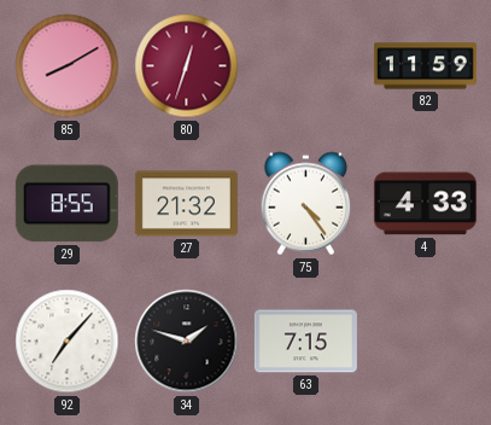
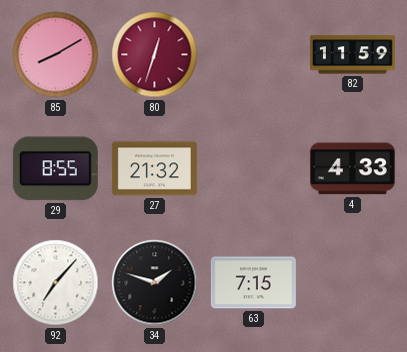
75: 4:24 -> none (305, 204)
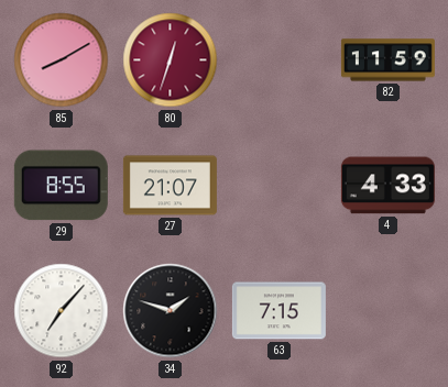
27: 21:32 -> 21:07 (170, 186)
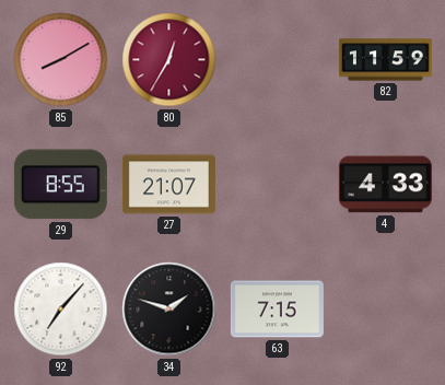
80: 12:33 -> 12:35 (169, 60)
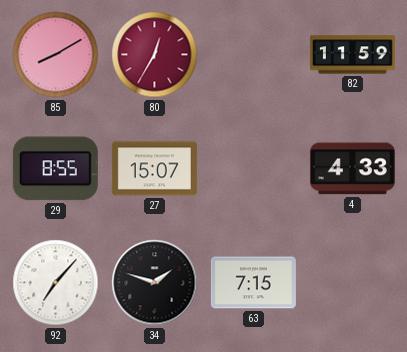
27: 21:07 -> 15:07 (154, 169)
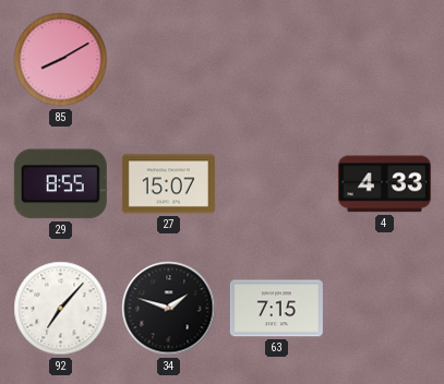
80: 12:35 -> none (155, 55)
82: 11:59 -> none (352, 55)
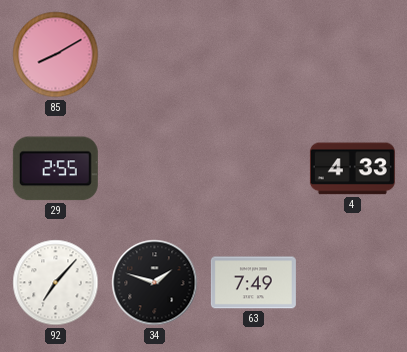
29: 8:55 -> 2:55 (55, 169)
27: 15:07 -> none (168, 184)
63: 7:15 -> 7:49 (253, 283)
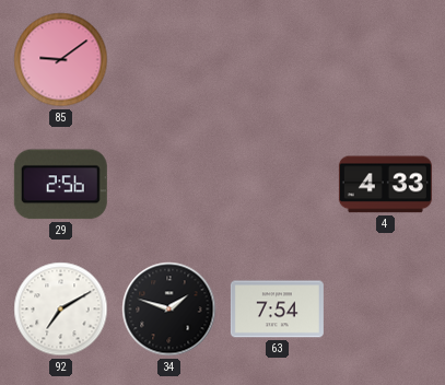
85: 8:10 -> 9:09 (61, 60)
29: 2:55 -> 2:56 (60, 185)
92: 7:07 -> 7:10 (61, 310)
63: 7:49 -> 7:54 (277, 310)
